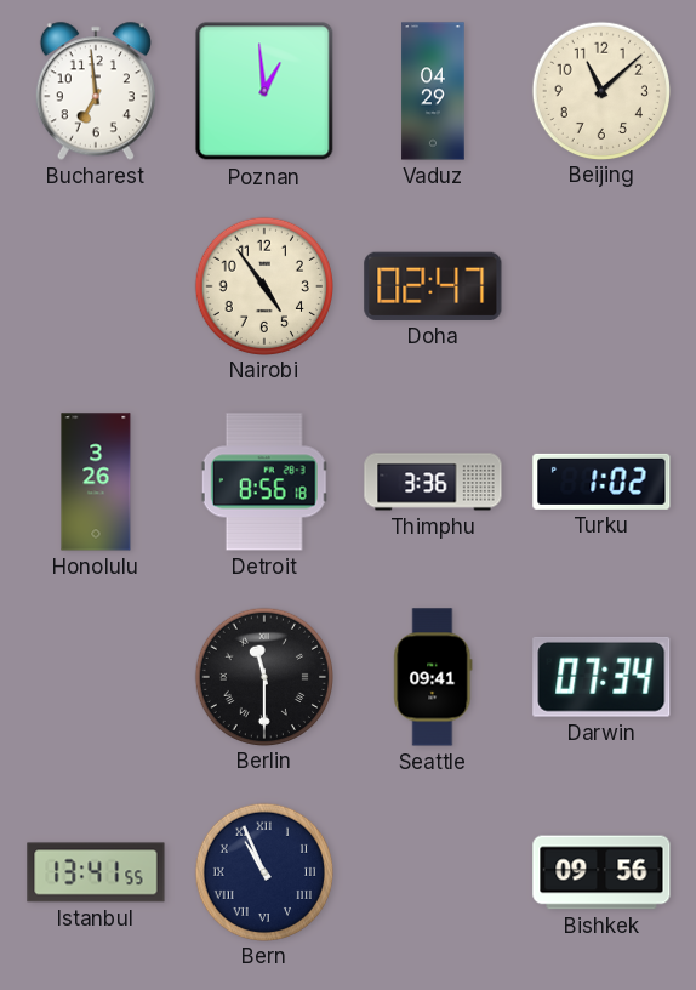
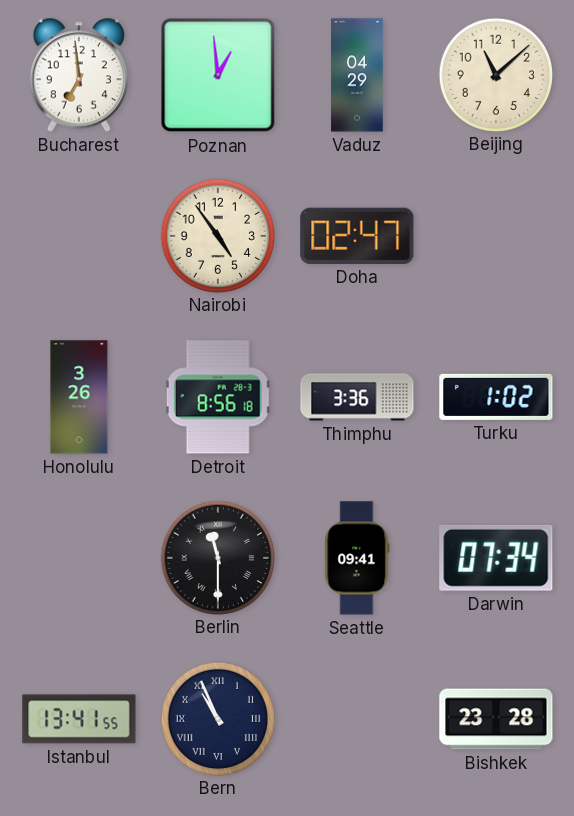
Bishkek: 09:56 -> 23:28 (496, 719)
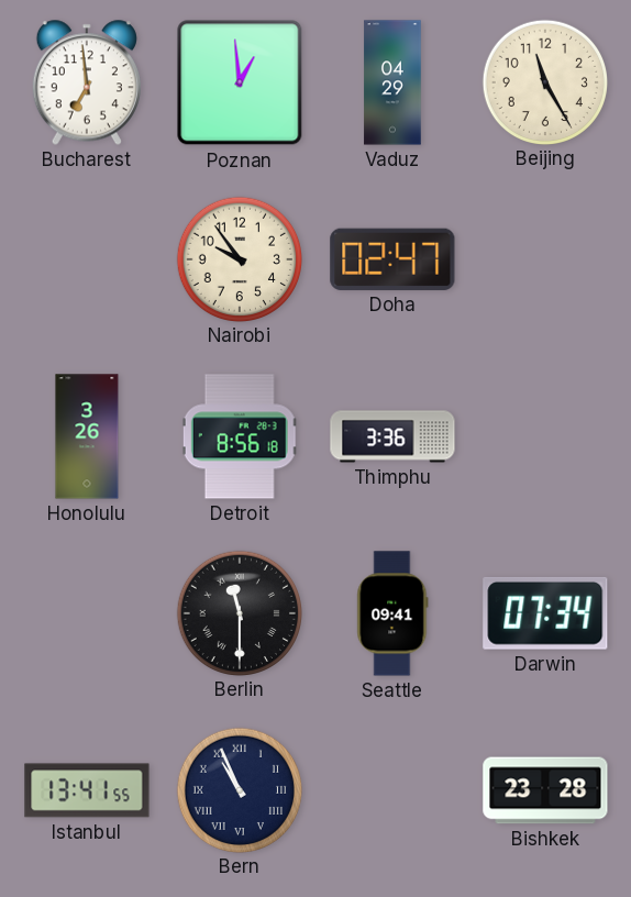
Beijing: 11:08 -> 11:25 (544, 81)
Nairobi: 4:54 -> 9:54 (239, 258)
Turku: 1:02 -> none (496, 397)
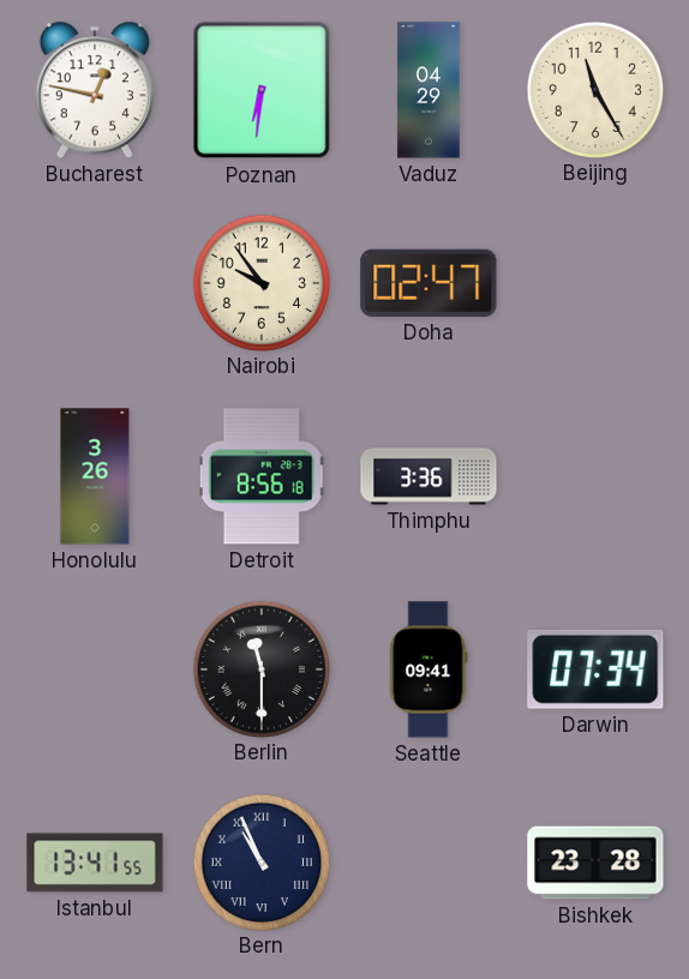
Bucharest: 6:59 -> 12:47 (95, 90)
Poznan: 12:59 -> 6:31 (262, 90)
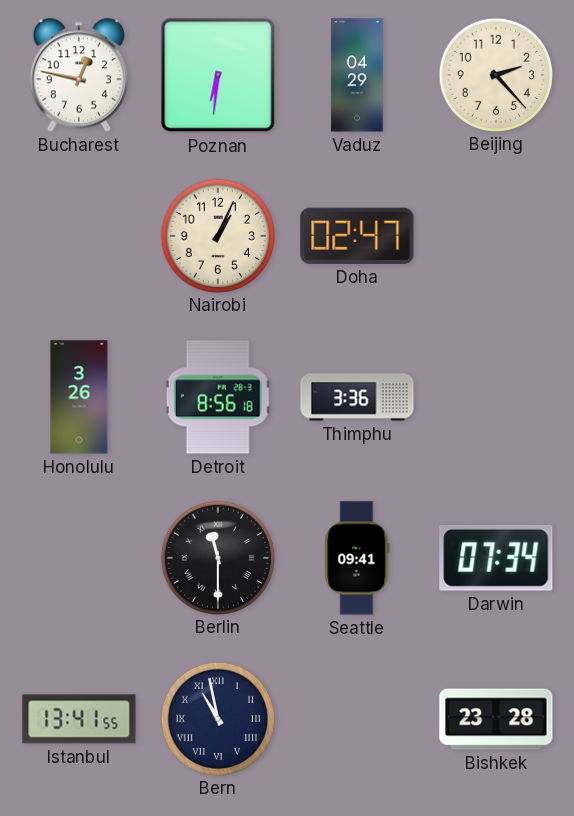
Beijing: 11:25 -> 2:23 (495, 74)
Nairobi: 9:54 -> 1:04 (217, 235)
Bern: 10:56 -> 10:58 (217, 718)
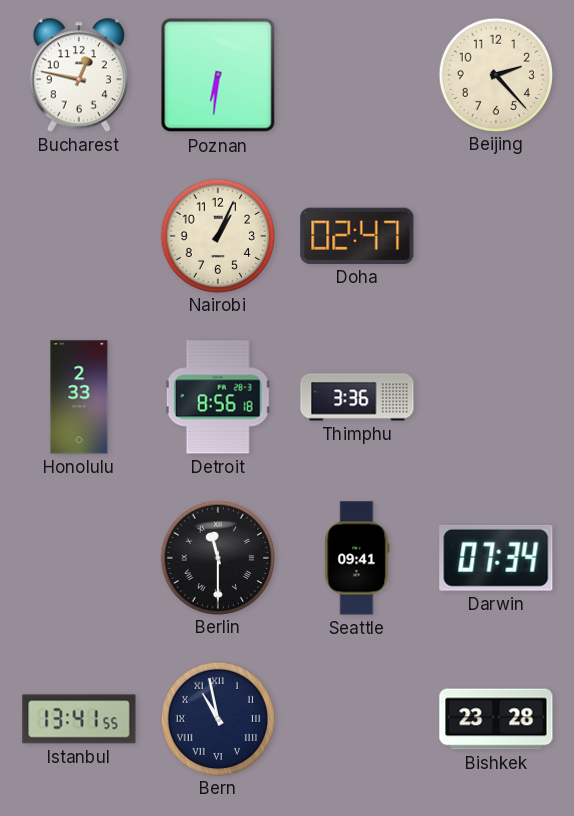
Vaduz: 04:29 -> none (357, 75)
Honolulu: 3:26 -> 2:33 (79, 397)
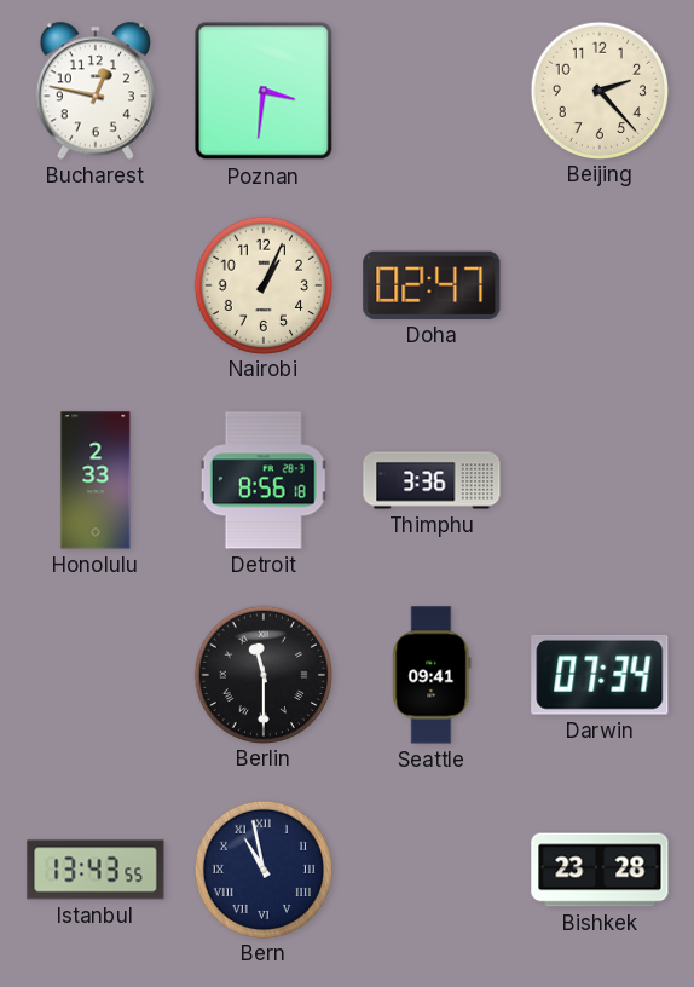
Poznan: 6:31 -> 3:31 (264, 91)
Istanbul: 13:41 -> 13:43 (96, 870)
